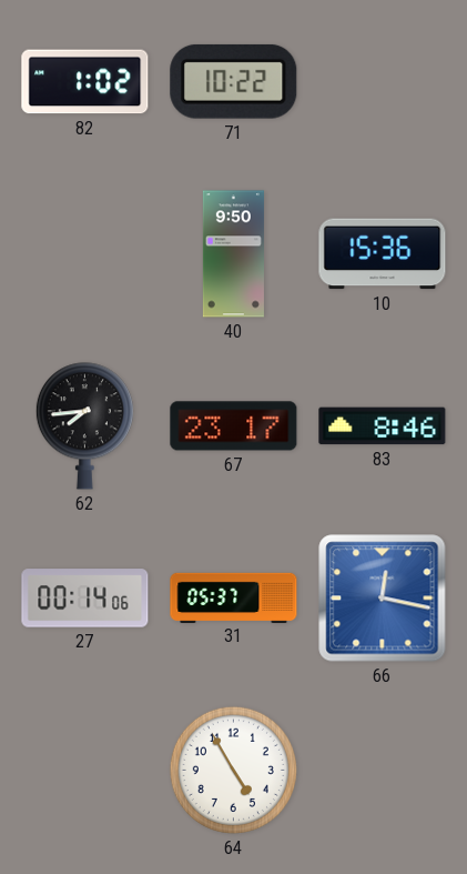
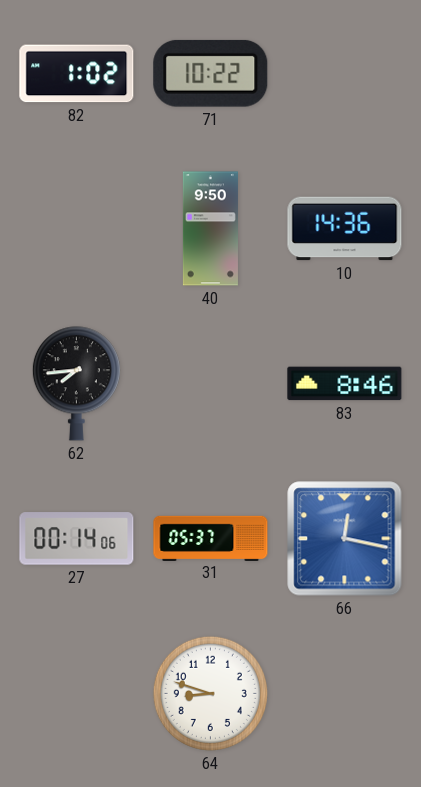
10: 15:36 -> 14:36 (345, 229)
67: 23:17 -> none (234, 426)
64: 4:55 -> 8:48 (210, 693)
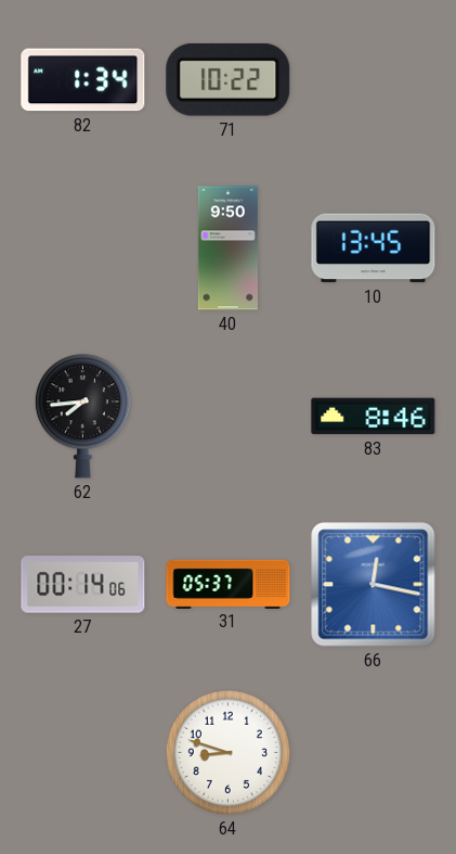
82: 1:02 -> 1:34 (83, 80)
10: 14:36 -> 13:45 (374, 248)
